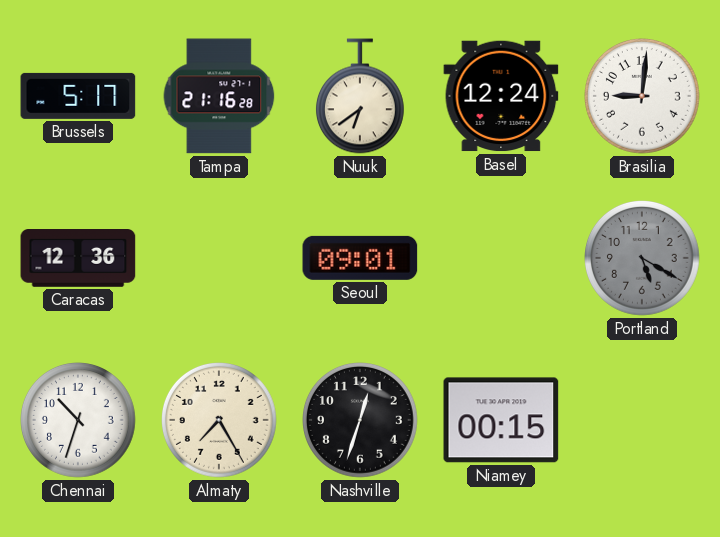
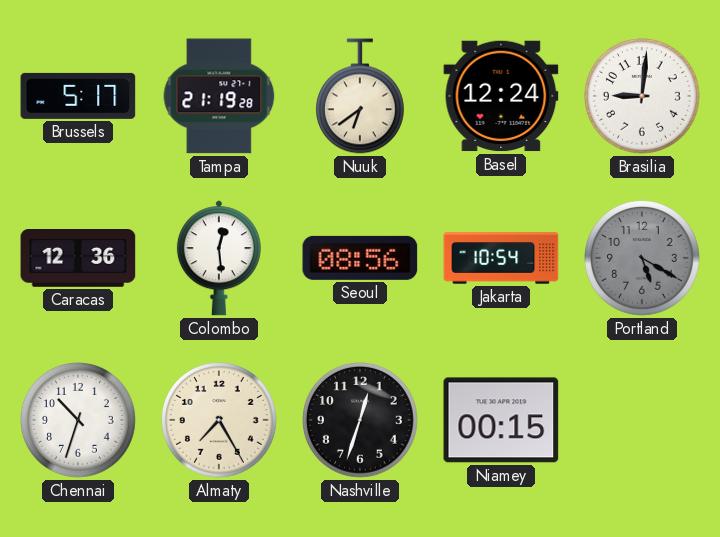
Tampa: 21:16 -> 21:19 (219, 96)
Colombo: none -> 12:29 (219, 258)
Seoul: 09:01 -> 08:56 (360, 258)
Jakarta: none -> 10:54 (501, 258)
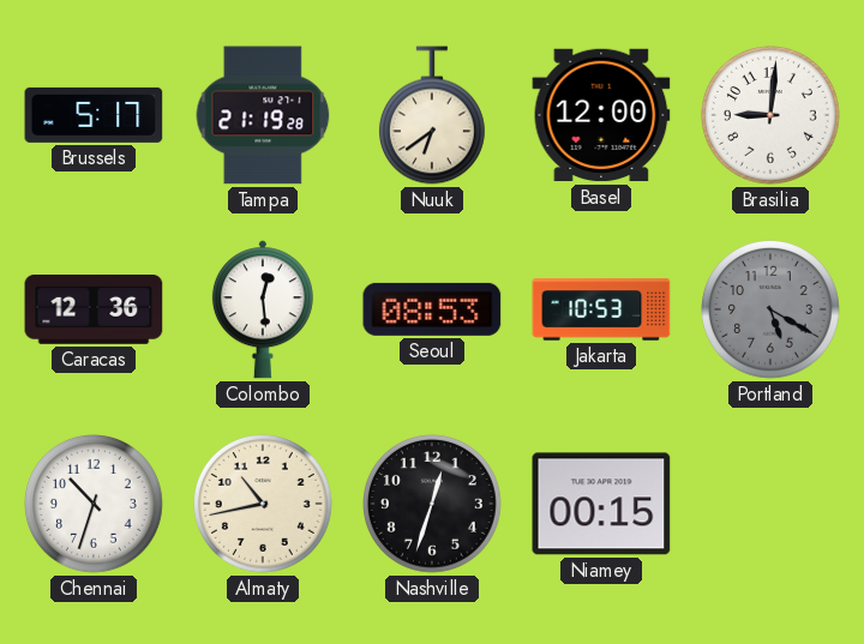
Basel: 12:24 -> 12:00 (601, 115)
Seoul: 08:56 -> 08:53 (432, 309)
Jakarta: 10:54 -> 10:53 (601, 309)
Almaty: 7:25 -> 10:43 (264, 505)
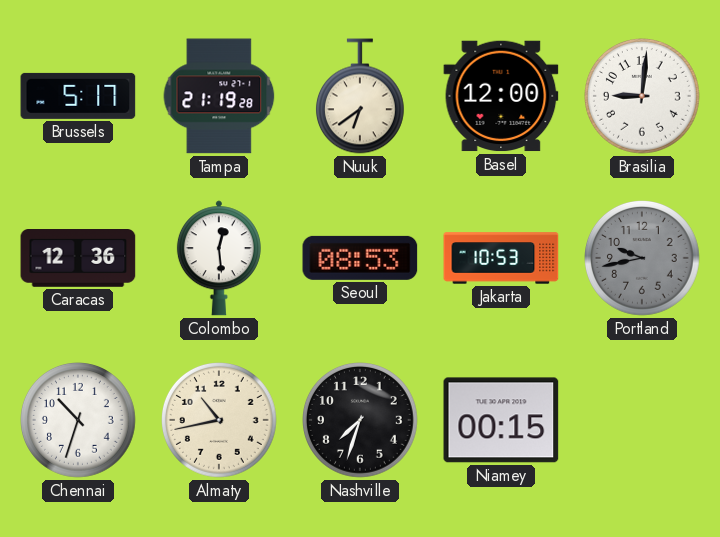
Portland: 5:20 -> 9:43 (643, 259)
Nashville: 12:33 -> 7:33 (361, 421)
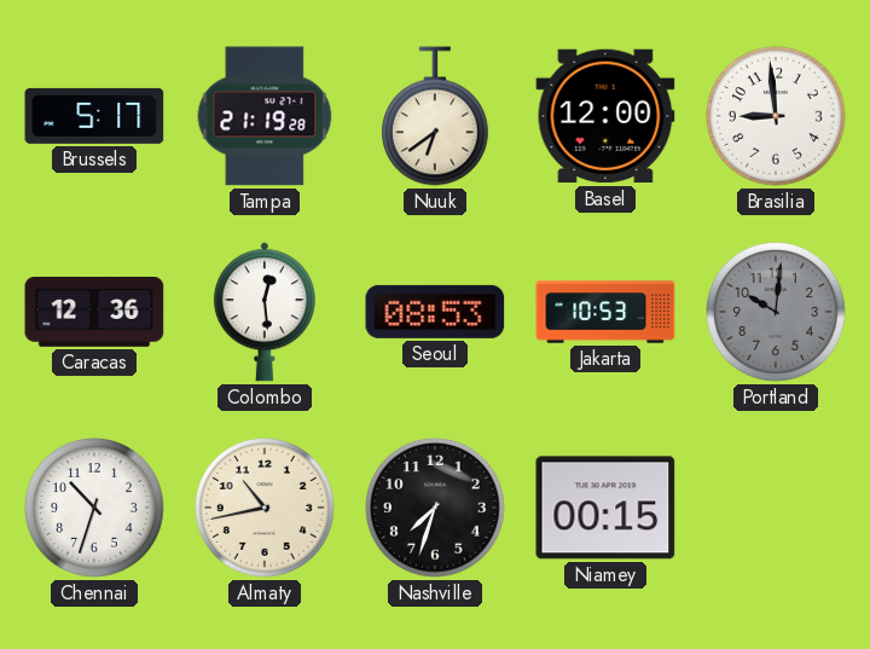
Brasilia: 9:01 -> 8:59 (777, 117)
Portland: 9:43 -> 10:01 (777, 313)
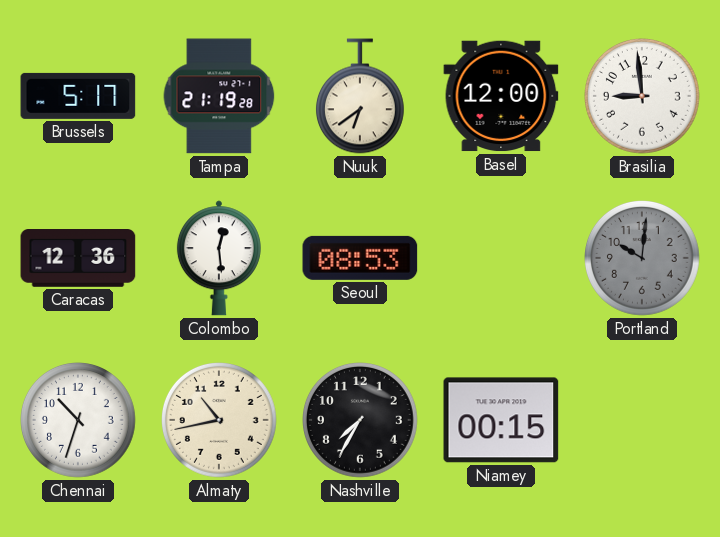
Jakarta: 10:53 -> none (605, 312)
Nashville: 7:33 -> 7:35 (361, 421)
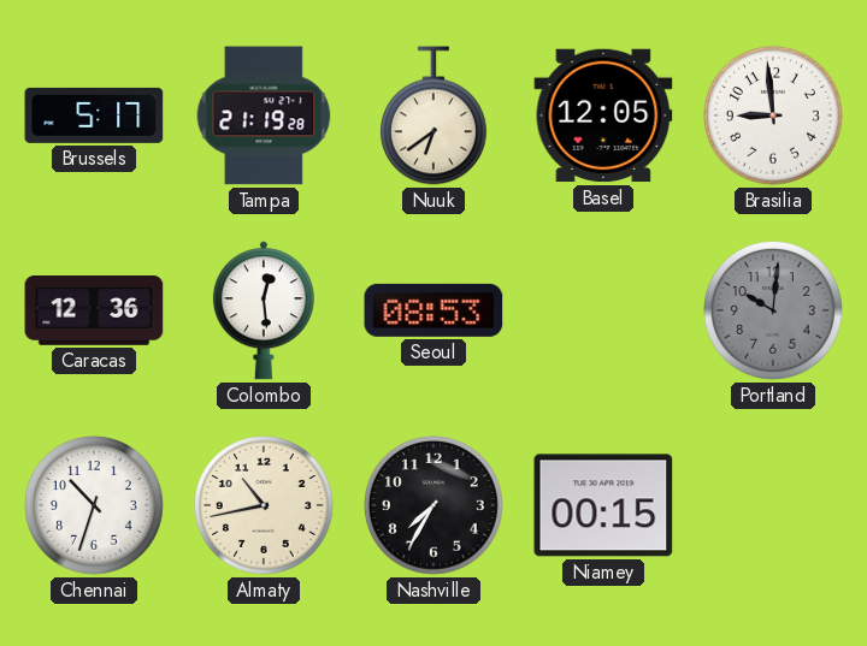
Basel: 12:00 -> 12:05 (603, 115)
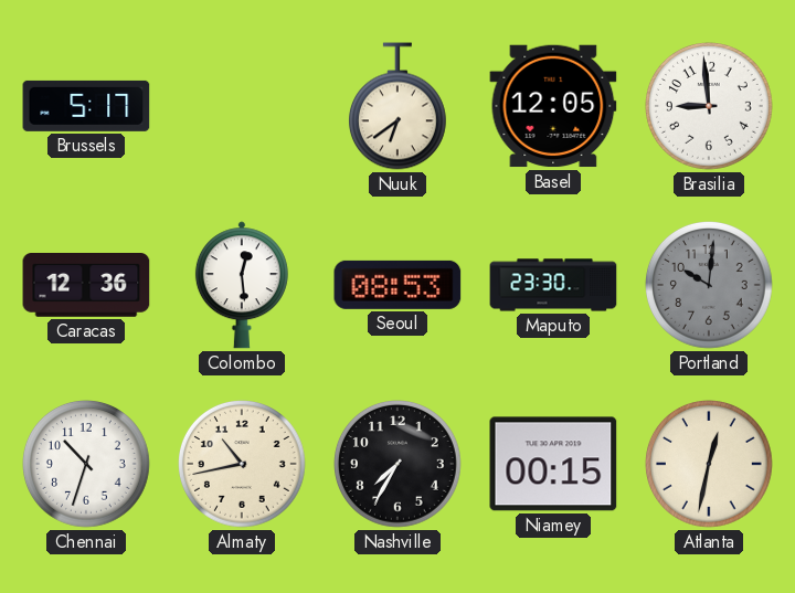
Tampa: 21:19 -> none (264, 115)
Maputo: none -> 23:30 (553, 285)
Atlanta: none -> 12:32 (710, 465)
